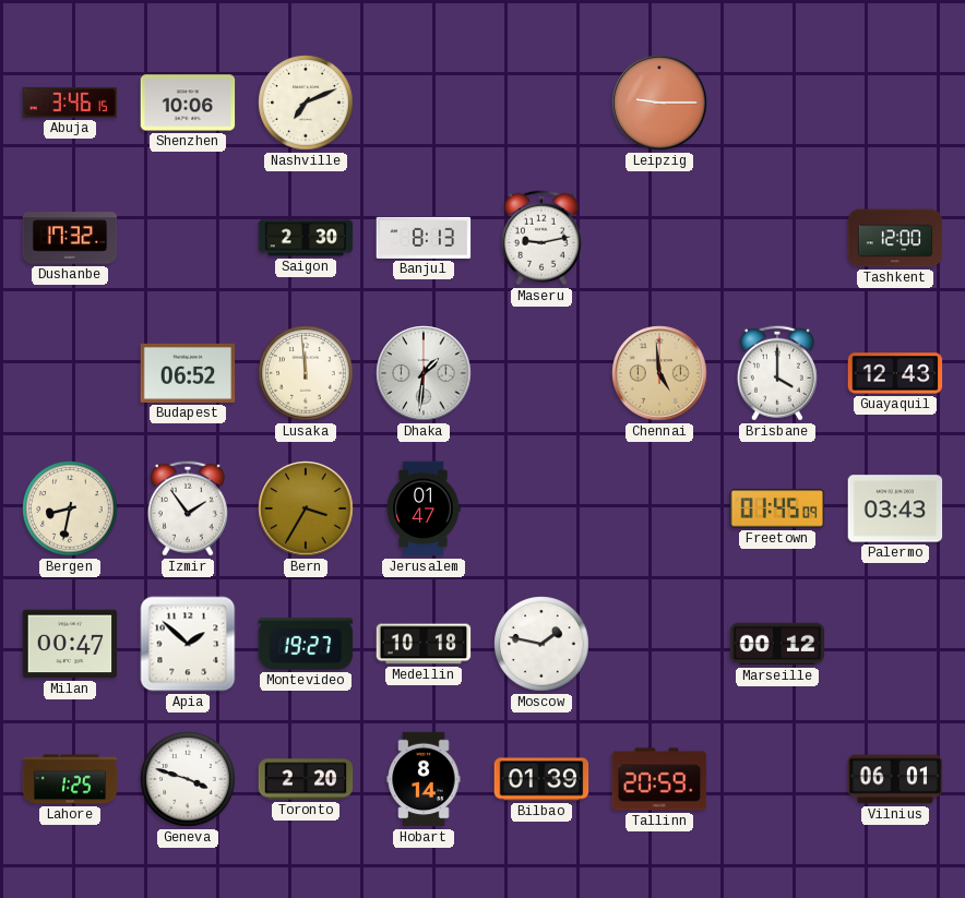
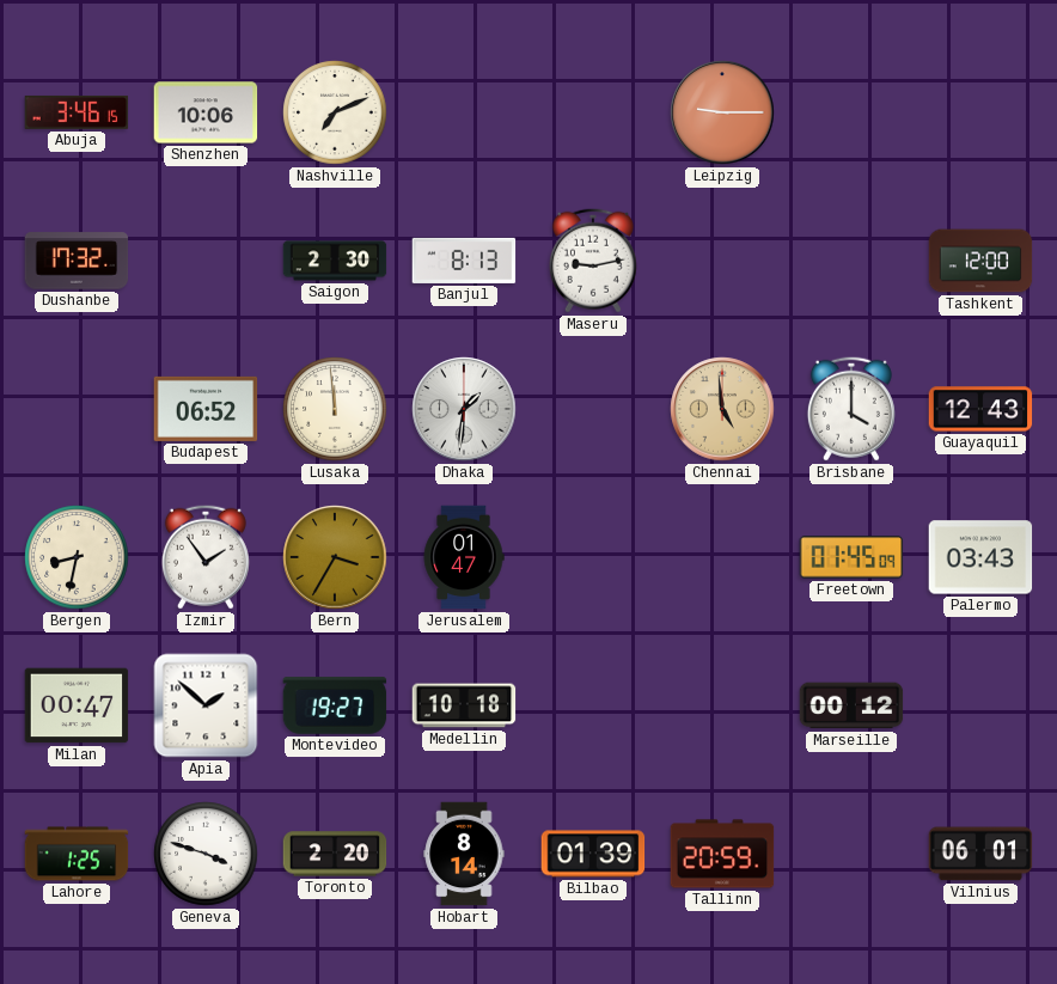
Moscow: 1:47 -> none (541, 644)
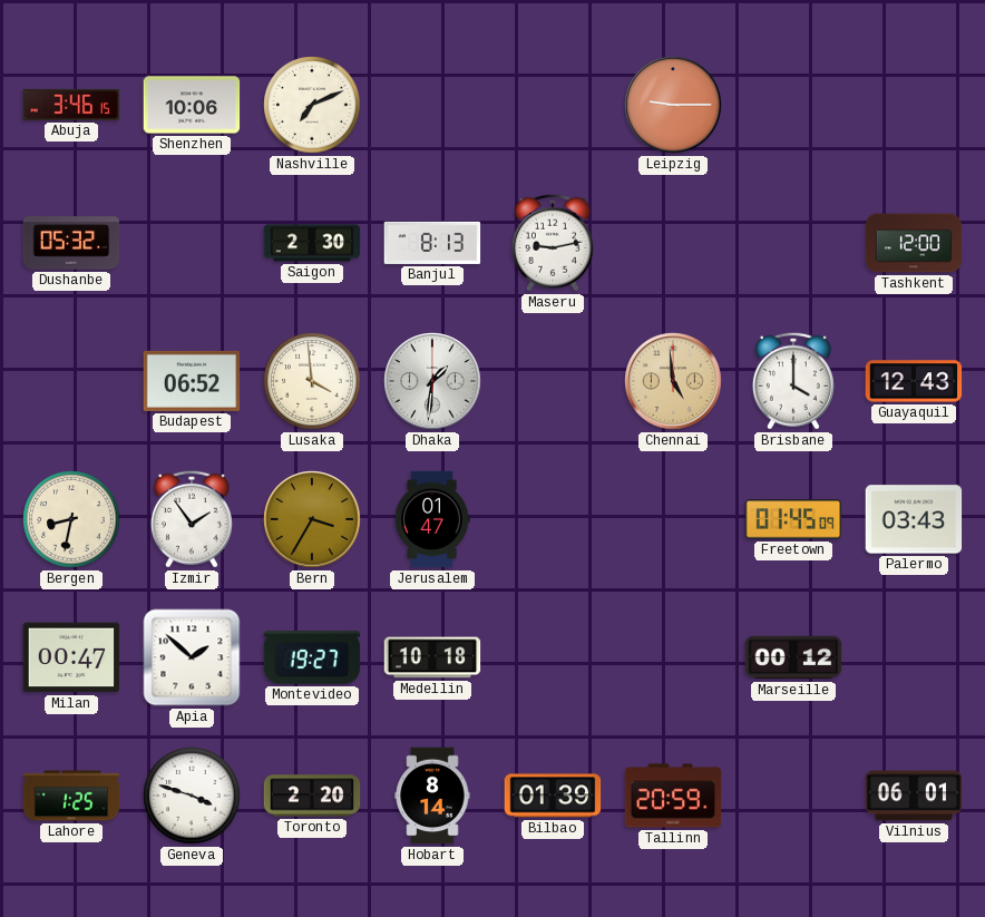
Dushanbe: 17:32 -> 05:32 (71, 243)
Lusaka: 11:59 -> 3:59 (312, 381)
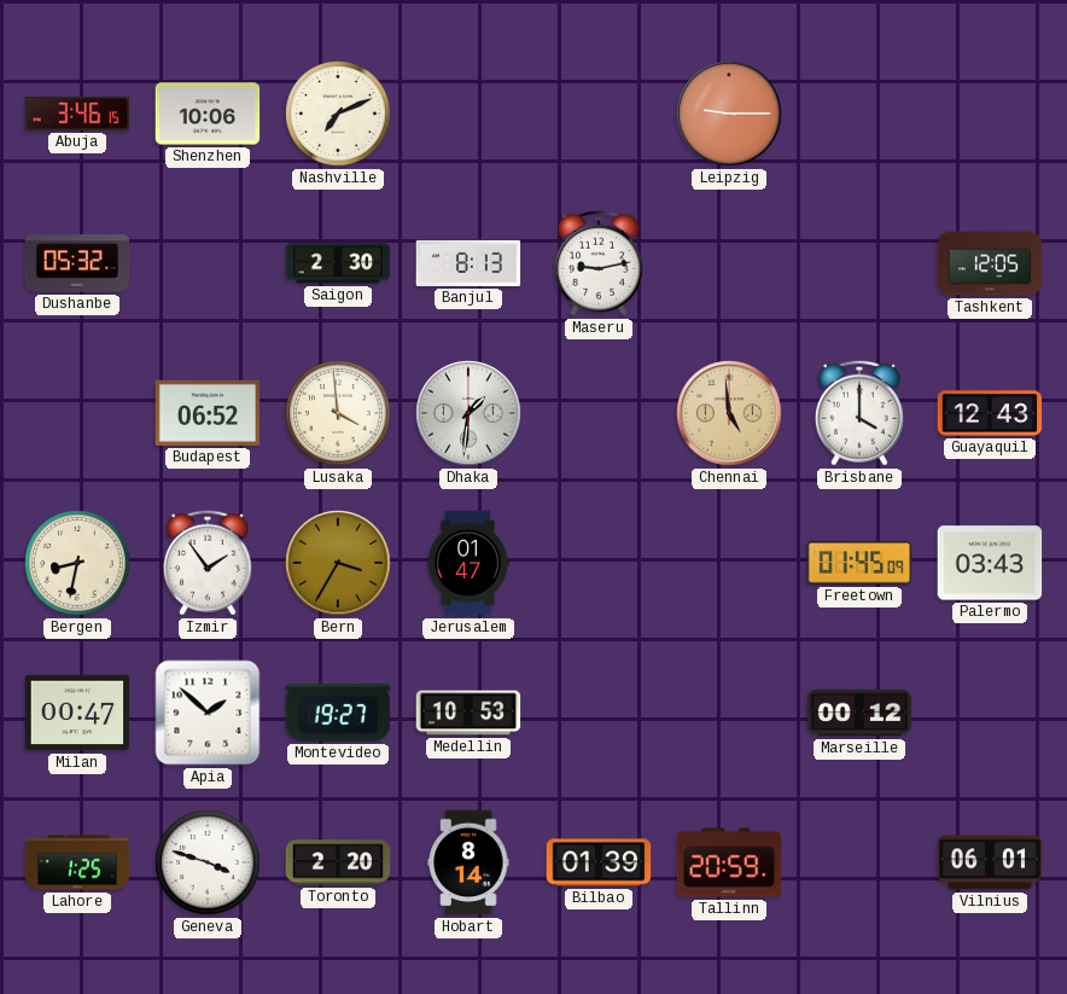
Tashkent: 12:00 -> 12:05 (990, 263)
Medellin: 10:18 -> 10:53 (468, 713)
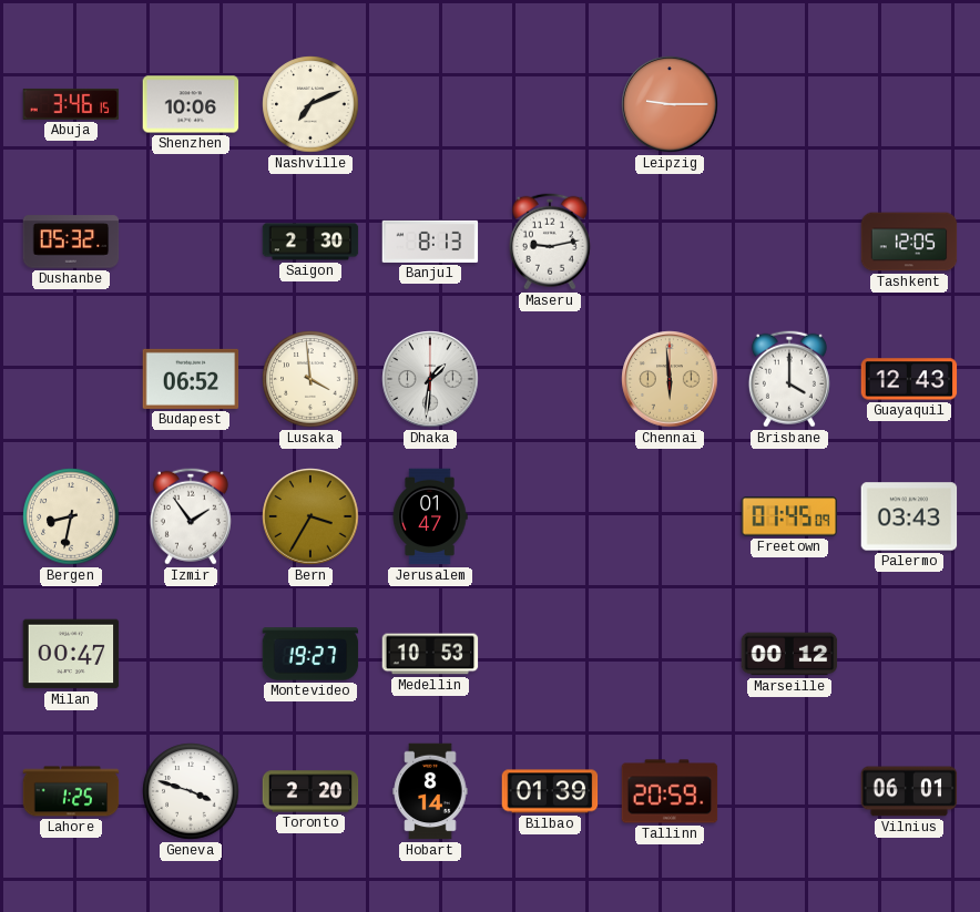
Chennai: 4:59 -> 5:59 (670, 379)
Apia: 1:52 -> none (208, 713)
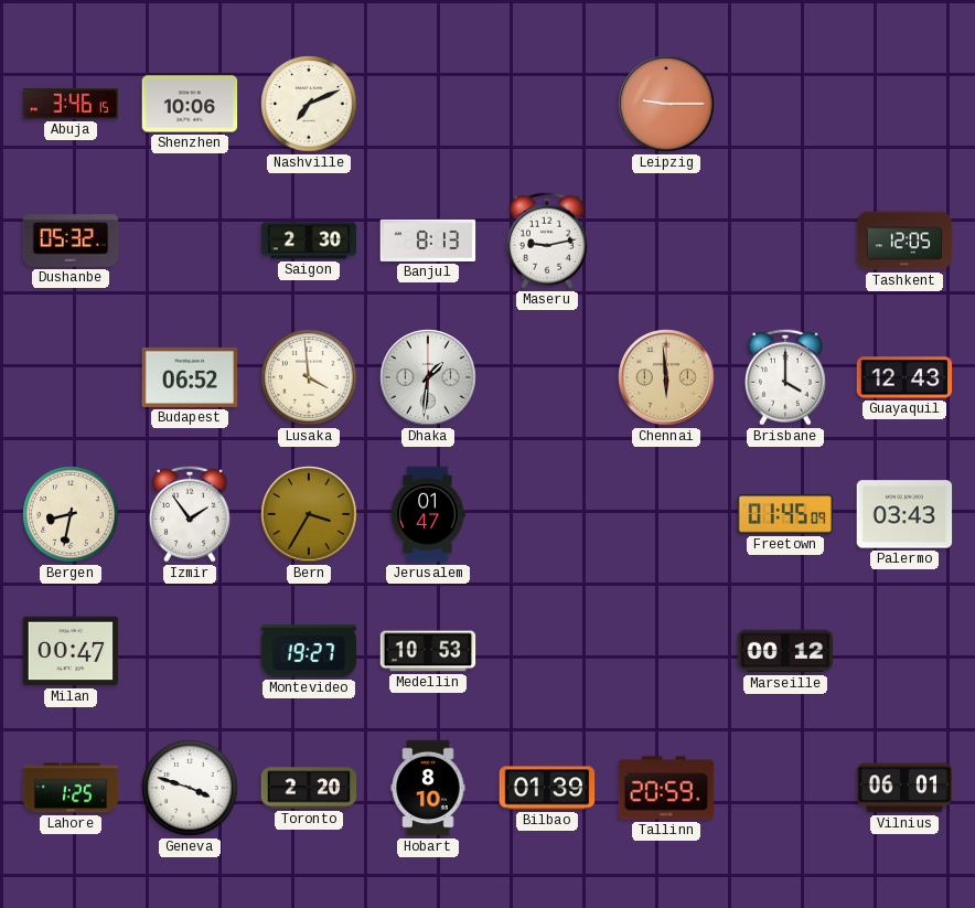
Hobart: 8:14 -> 8:10 (428, 788)
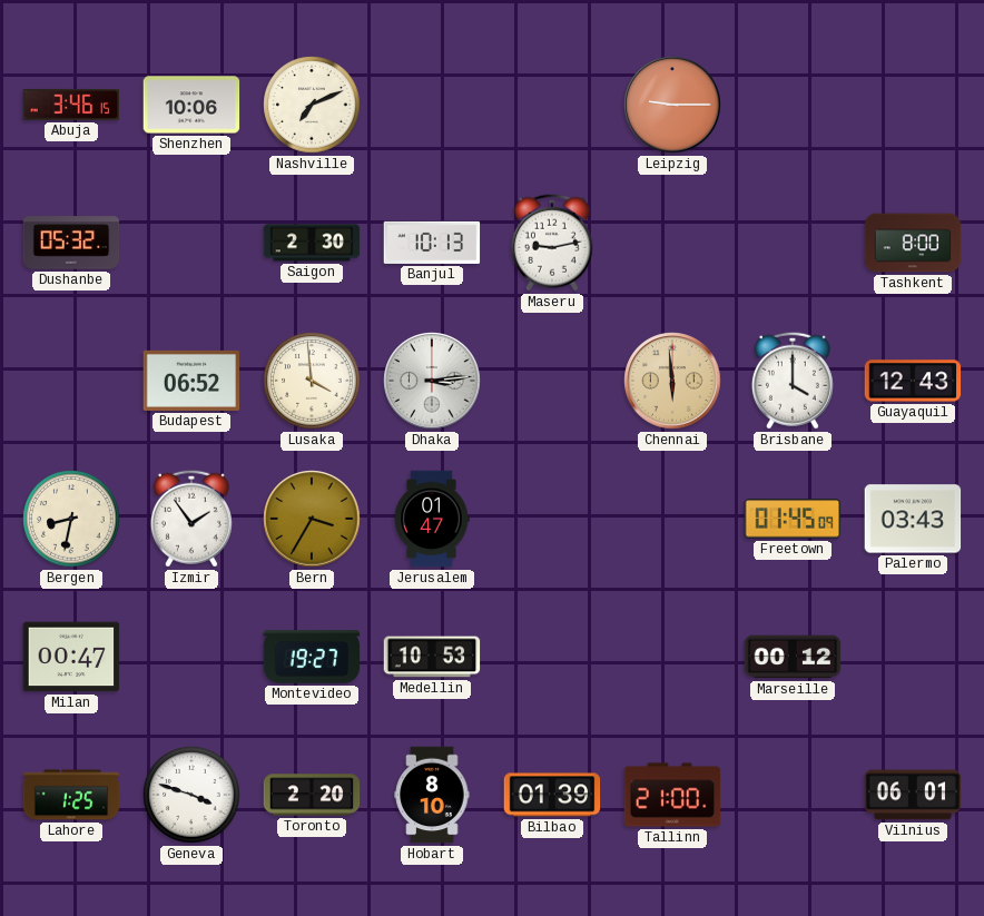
Banjul: 8:13 -> 10:13 (432, 243)
Tashkent: 12:05 -> 8:00 (913, 243)
Dhaka: 1:31 -> 3:14 (432, 381)
Tallinn: 20:59 -> 21:00 (672, 795)
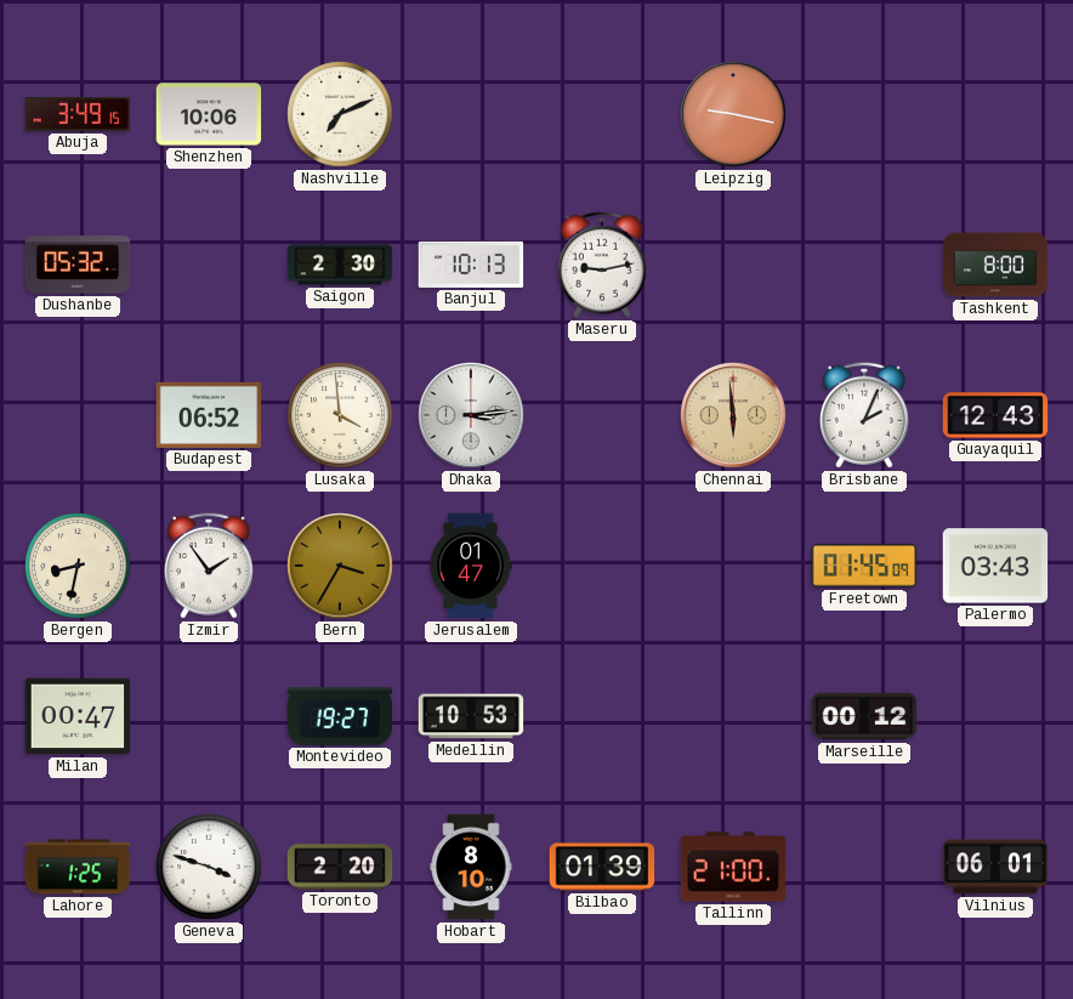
Abuja: 3:46 -> 3:49 (78, 114)
Leipzig: 9:15 -> 9:17 (733, 114)
Brisbane: 4:00 -> 2:04 (864, 415)
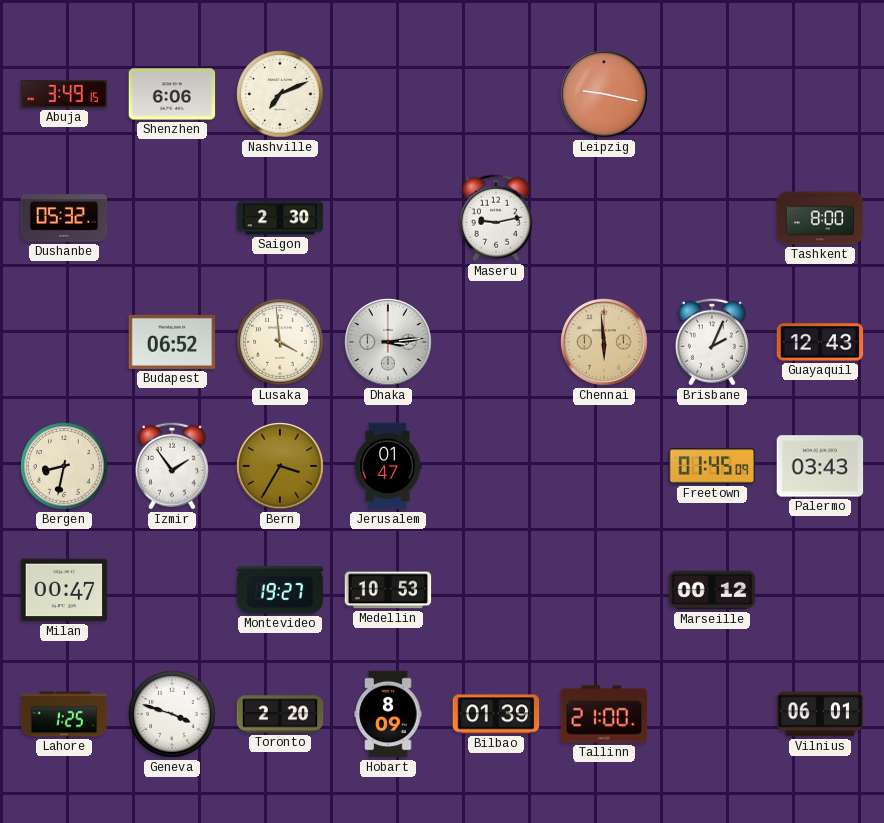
Shenzhen: 10:06 -> 6:06 (172, 94)
Banjul: 10:13 -> none (471, 265)
Hobart: 8:10 -> 8:09 (388, 714)
